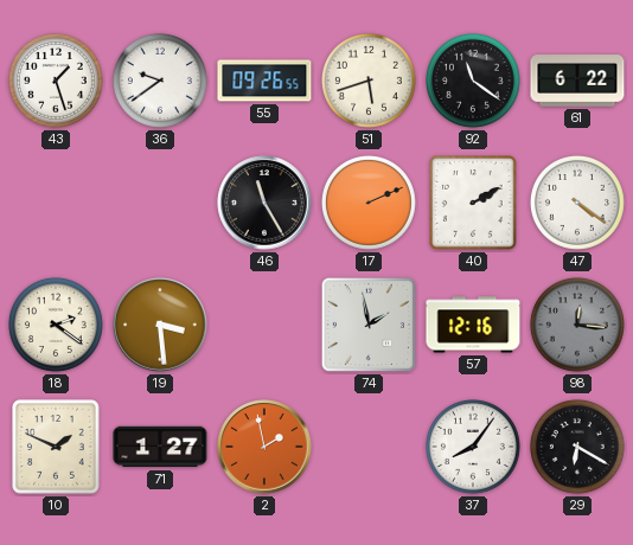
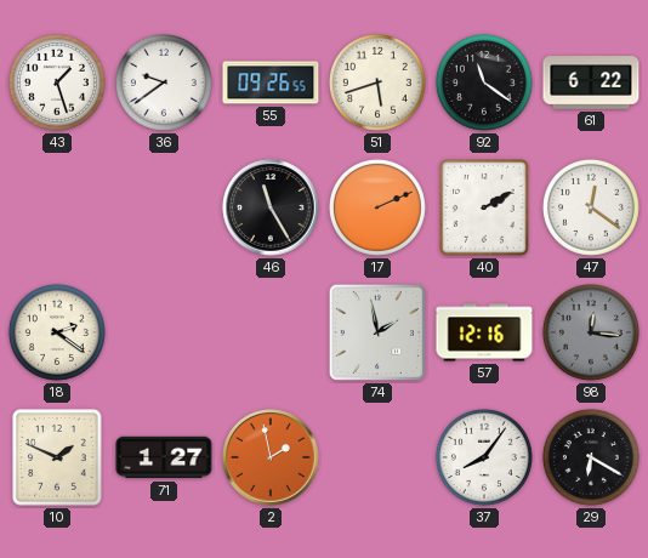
47: 4:21 -> 12:21 (591, 207)
19: 3:29 -> none (160, 325)
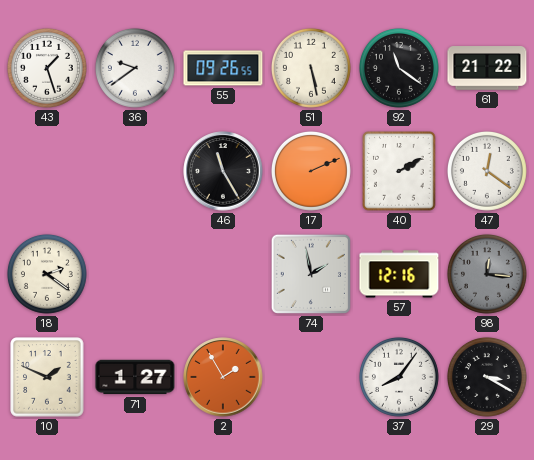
51: 5:42 -> 5:28 (311, 68)
61: 6:22 -> 21:22 (487, 68)
2: 1:58 -> 1:55 (223, 377)
29: 6:20 -> 3:20 (487, 377)
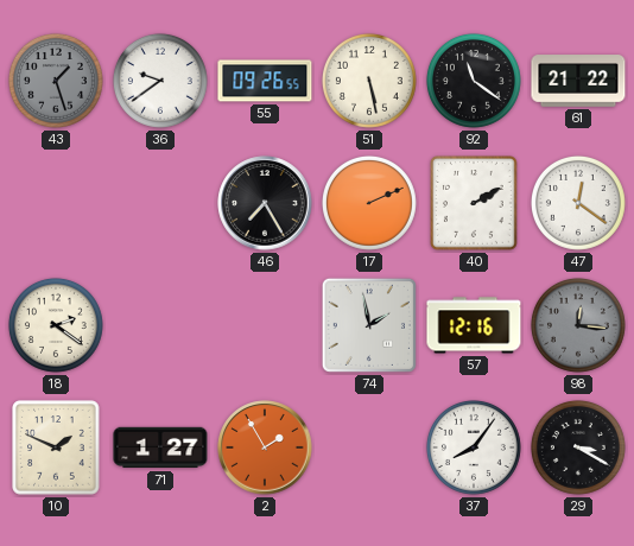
43 dial: white -> grey (56, 81)
46: 11:25 -> 7:25 (265, 203)
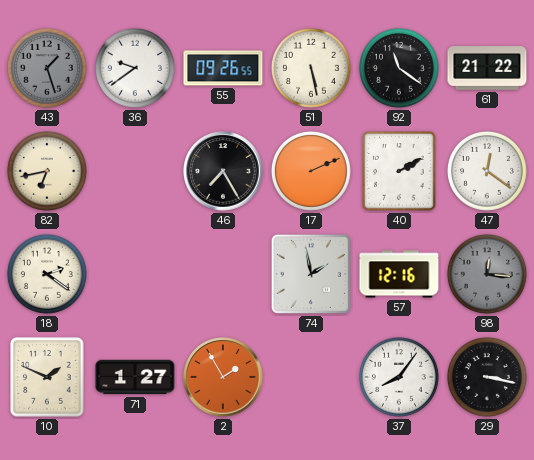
82: none -> 6:43 (47, 171)
29: 3:20 -> 3:17 (487, 377)
